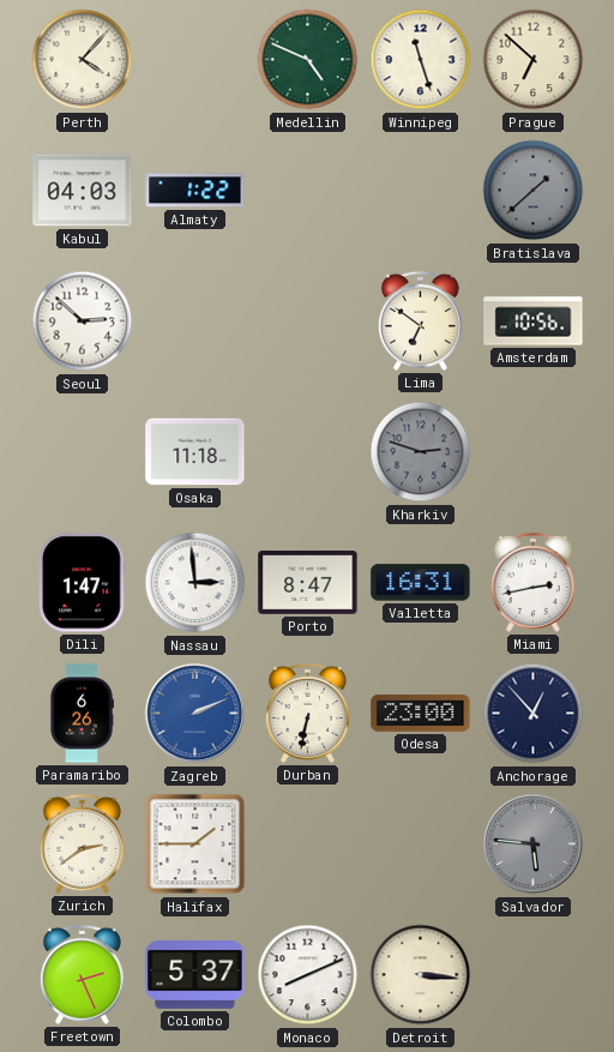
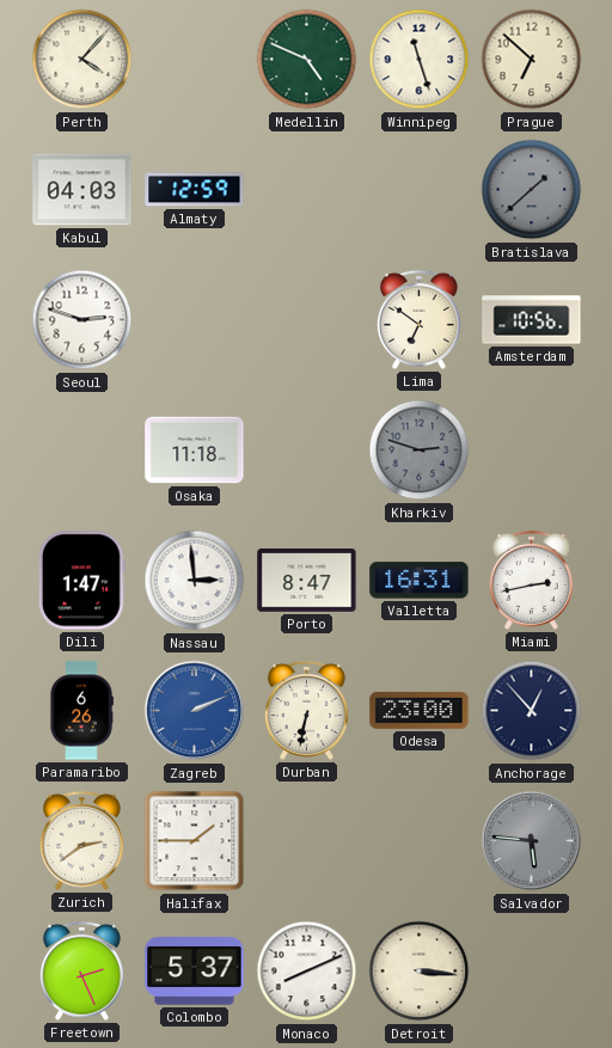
Almaty: 1:22 -> 12:59 (195, 190)
Seoul: 2:52 -> 2:48 (82, 320)
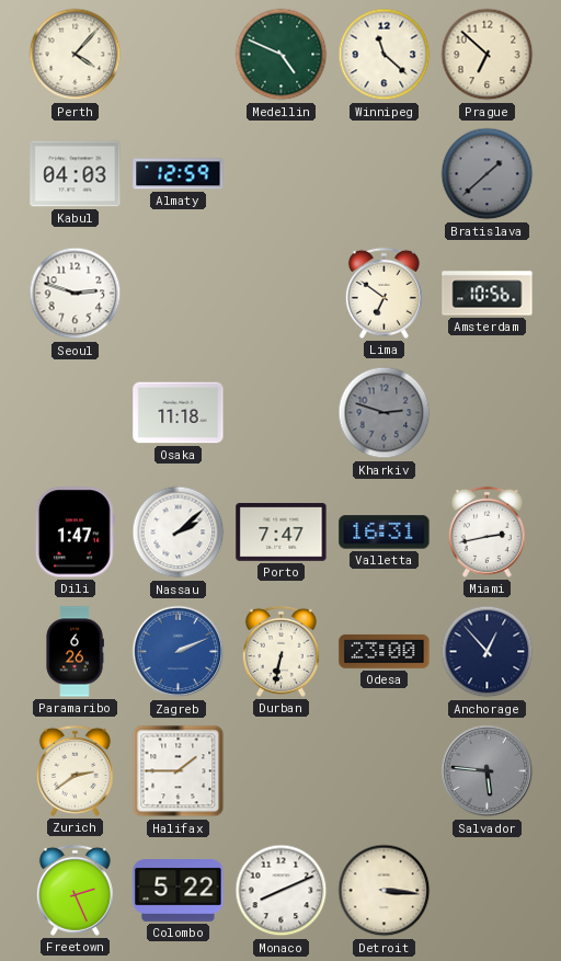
Winnipeg: 11:27 -> 11:22 (385, 55)
Nassau: 2:59 -> 2:08 (179, 533)
Porto: 8:47 -> 7:47 (282, 533)
Colombo: 5:37 -> 5:22 (179, 891)
